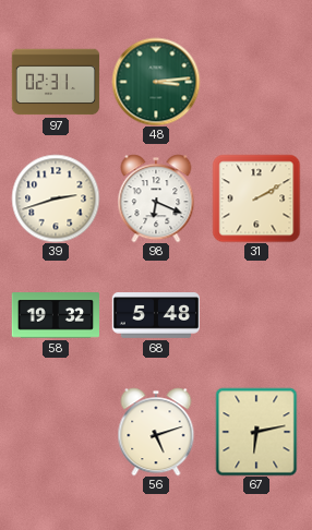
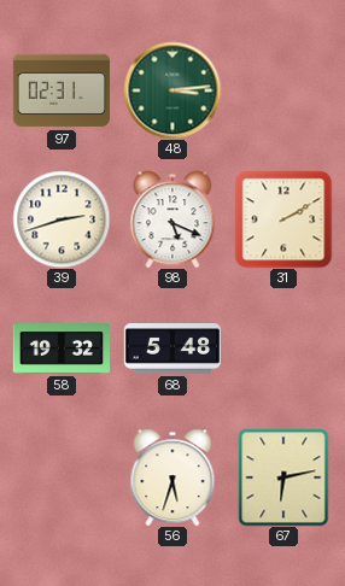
98: 6:19 -> 5:19 (172, 219)
56: 5:12 -> 5:33 (172, 477)
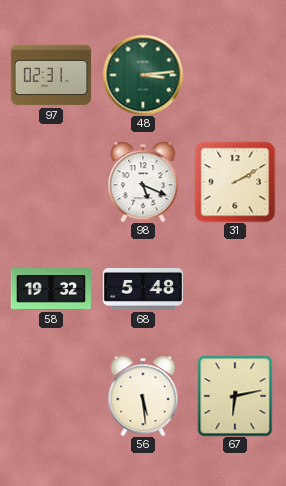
39: 2:42 -> none (62, 219)
56: 5:33 -> 5:29 (143, 396)
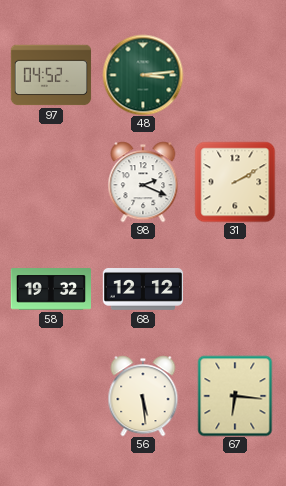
97: 02:31 -> 04:52 (51, 75)
98: 5:19 -> 2:19 (143, 182)
68: 5:48 -> 12:12 (142, 289)
67: 6:13 -> 6:16 (235, 396)
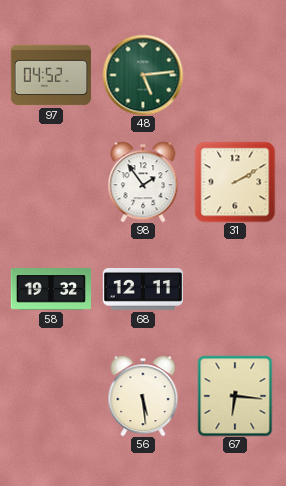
48: 3:14 -> 5:14 (143, 75)
98: 2:19 -> 1:54 (143, 182)
68: 12:12 -> 12:11 (142, 289)
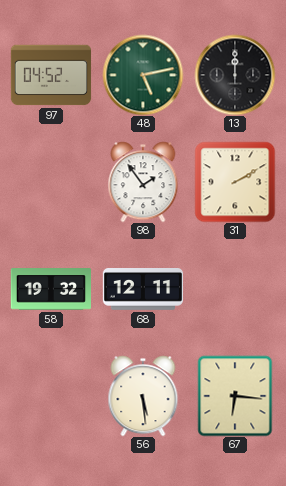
48: 5:14 -> 5:13 (143, 75)
13: none -> 12:00 (235, 75)
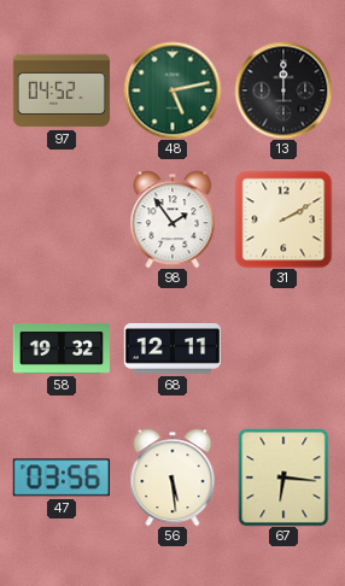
47: none -> 03:56 (62, 477)
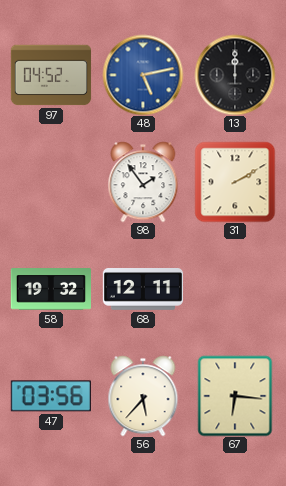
48 dial: green -> blue (143, 75)
56: 5:29 -> 5:37 (143, 396)
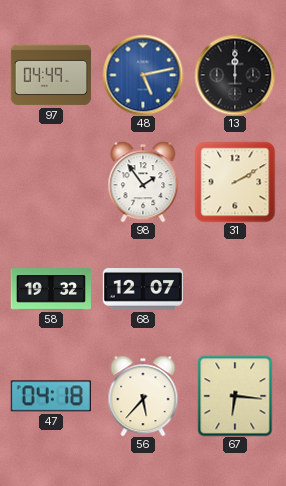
97: 04:52 -> 04:49 (51, 75)
68: 12:11 -> 12:07 (142, 289)
47: 03:56 -> 04:18 (51, 396)
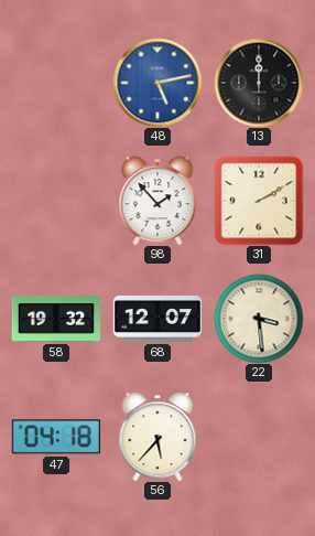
97: 04:49 -> none (51, 75)
98: 1:54 -> 1:53 (157, 201)
22: none -> 3:29 (259, 319)
67: 6:16 -> none (235, 396)
